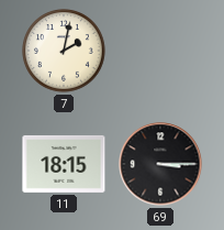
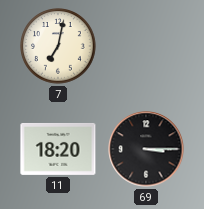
7: 2:02 -> 7:02 (58, 46)
11: 18:15 -> 18:20 (58, 149)
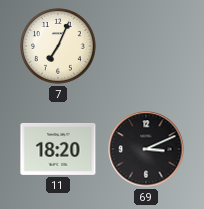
7: 7:02 -> 7:04 (58, 46)
69: 3:15 -> 3:11 (146, 149)
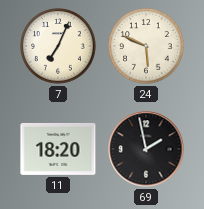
24: none -> 5:49 (146, 46)
69: 3:11 -> 1:58 (146, 149)
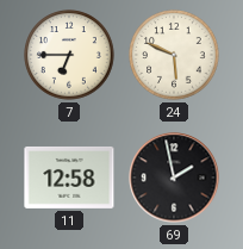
7: 7:04 -> 6:45 (69, 55)
11: 18:20 -> 12:58 (69, 178)
